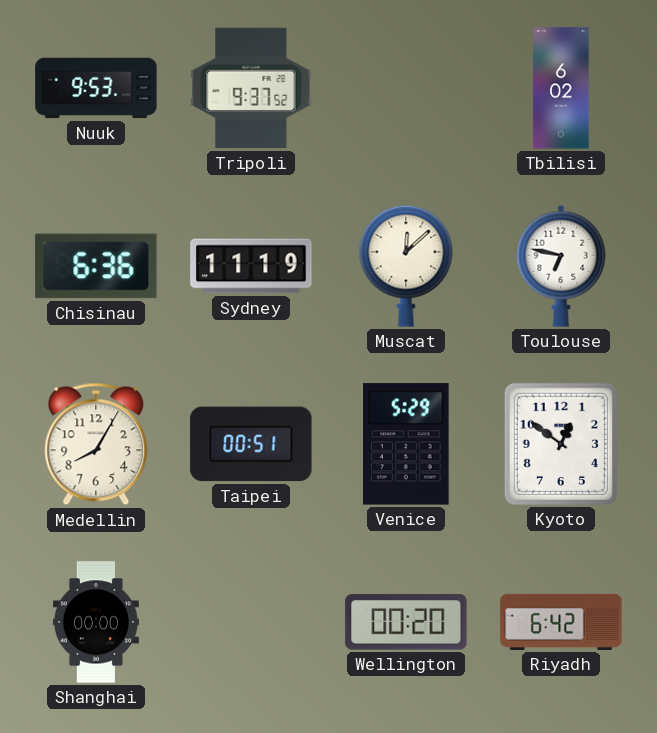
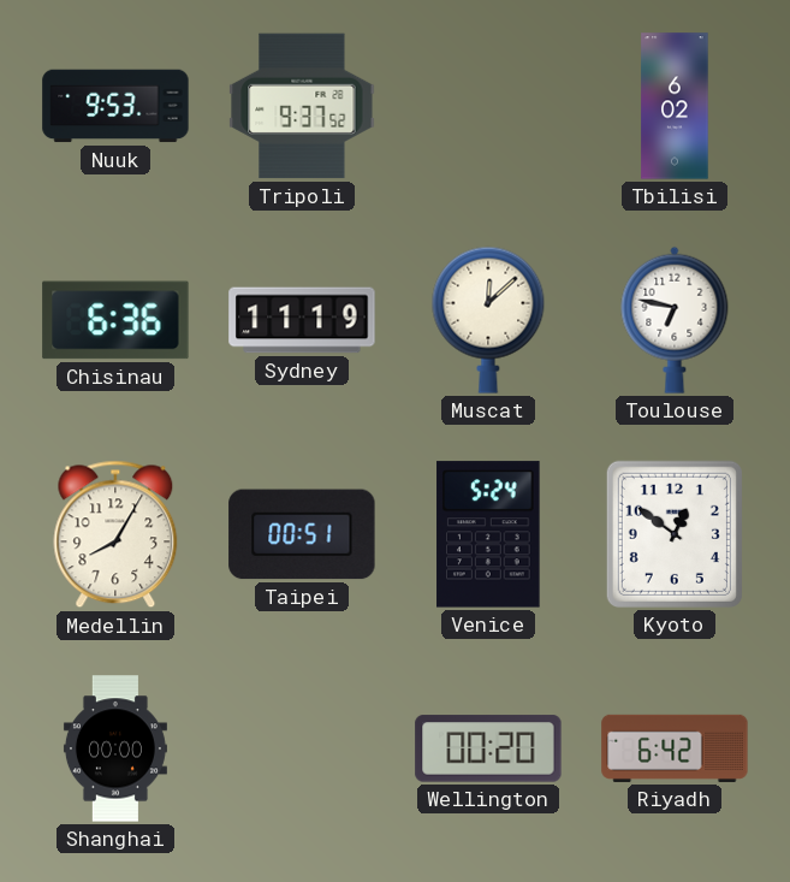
Venice: 5:29 -> 5:24 (488, 534)
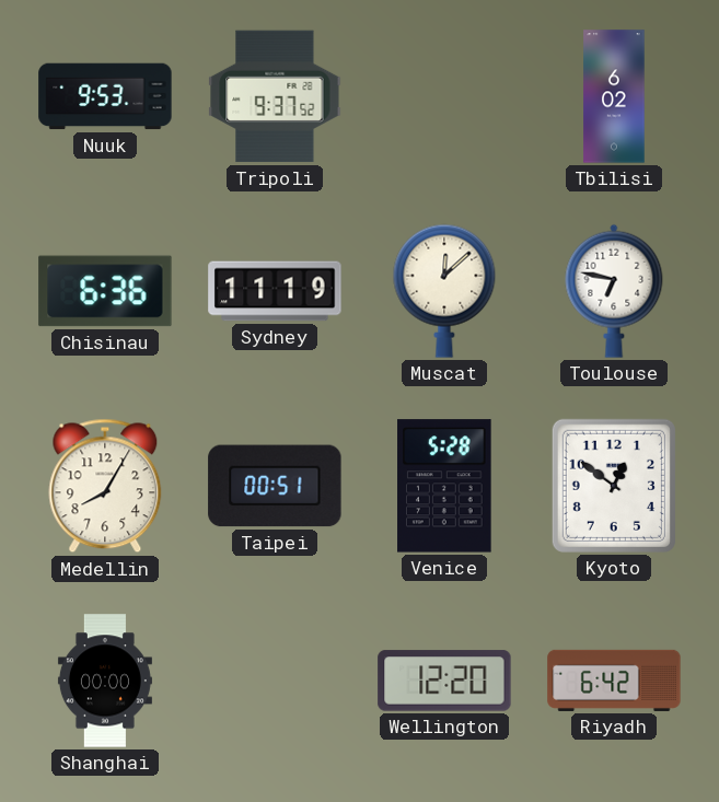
Venice: 5:24 -> 5:28 (444, 486)
Wellington: 00:20 -> 12:20 (444, 681)
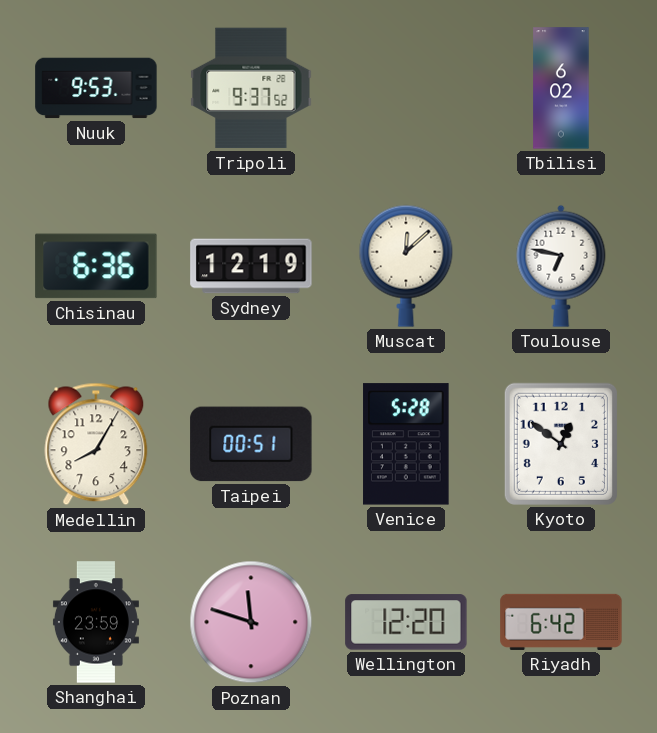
Sydney: 11:19 -> 12:19 (251, 266)
Shanghai: 00:00 -> 23:59 (96, 622)
Poznan: none -> 11:48 (251, 622)
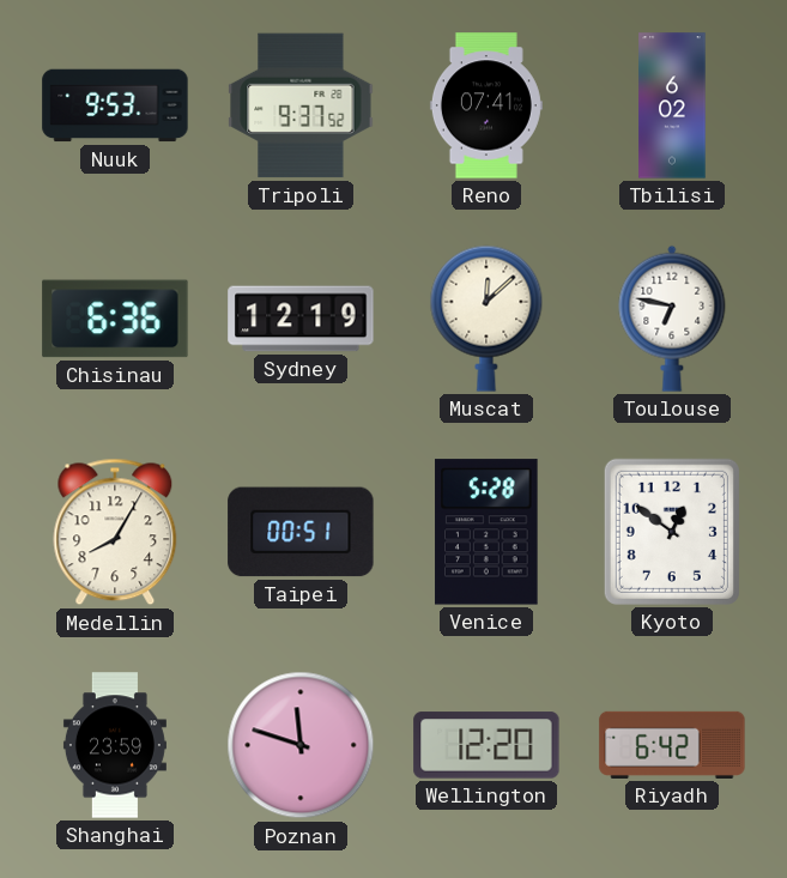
Reno: none -> 07:41 (486, 105)
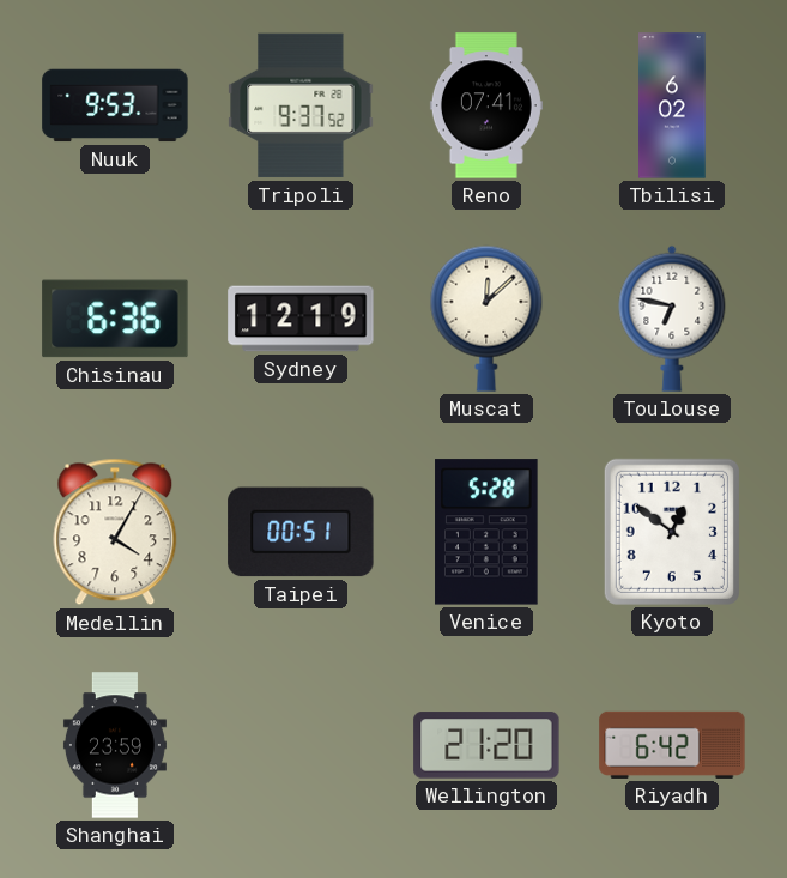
Medellin: 8:05 -> 4:05 (115, 532)
Poznan: 11:48 -> none (301, 745)
Wellington: 12:20 -> 21:20 (486, 745)
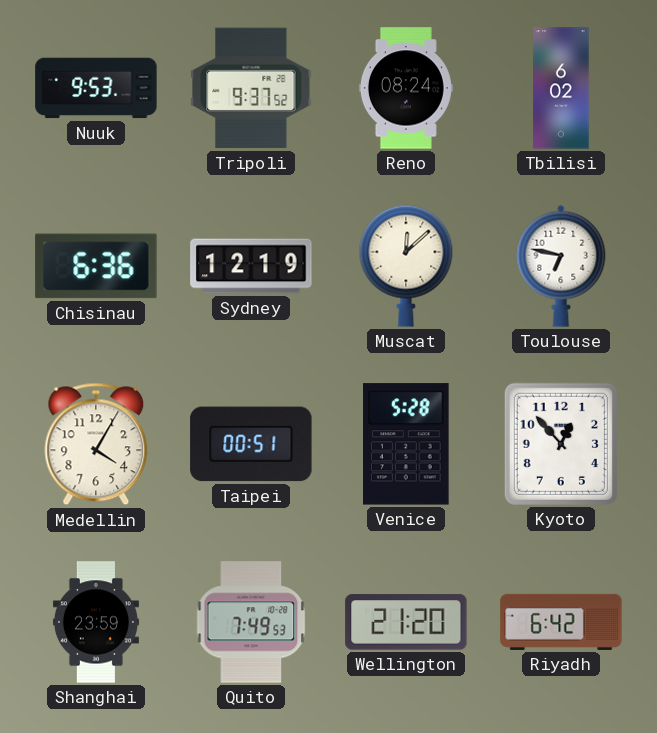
Reno: 07:41 -> 08:24 (406, 88)
Kyoto: 12:51 -> 12:53 (561, 444)
Quito: none -> 7:49 (251, 622)
